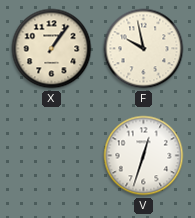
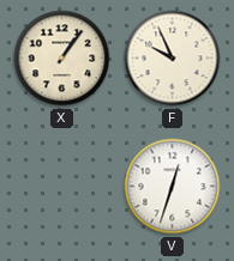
F: 9:58 -> 9:56 (173, 59)
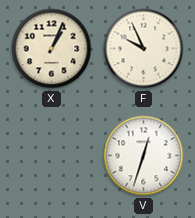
X: 1:06 -> 1:04 (52, 49)
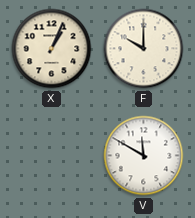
F: 9:56 -> 10:00 (144, 49)
V: 12:33 -> 11:50 (144, 156)
